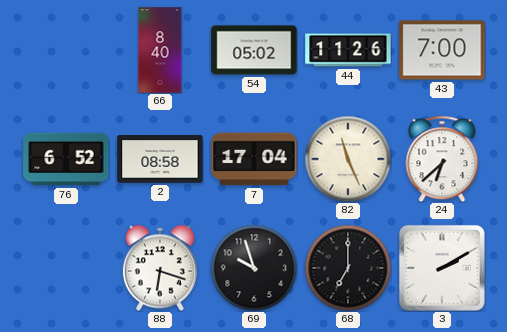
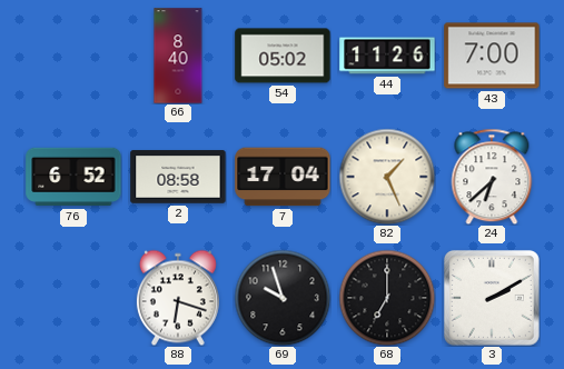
82: 11:26 -> 1:26 (387, 177)
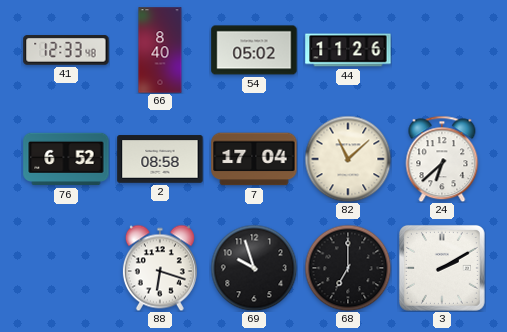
41: none -> 12:33 (66, 50)
43: 7:00 -> none (492, 56)
82: 1:26 -> 11:08 (348, 159)
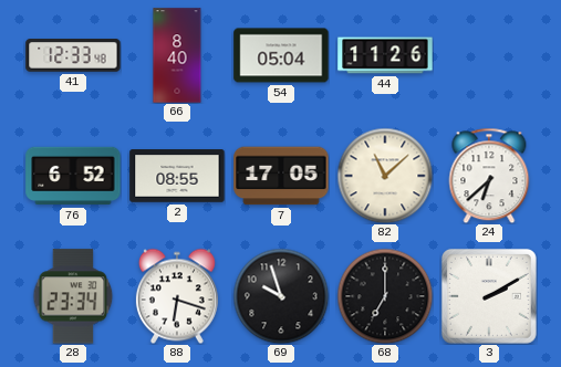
54: 05:02 -> 05:04 (281, 55)
2: 08:58 -> 08:55 (177, 176)
7: 17:04 -> 17:05 (281, 176)
28: none -> 23:34 (73, 296)
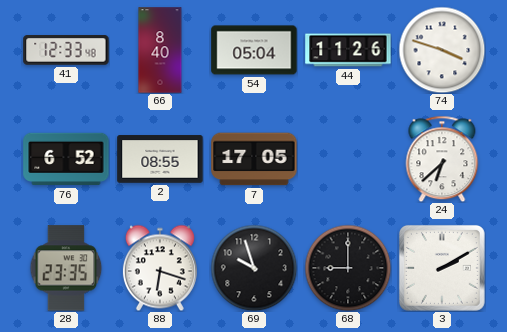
74: none -> 3:48 (442, 50)
82: 11:08 -> none (385, 176)
28: 23:34 -> 23:35 (66, 268)
68: 7:00 -> 9:00 (348, 268)
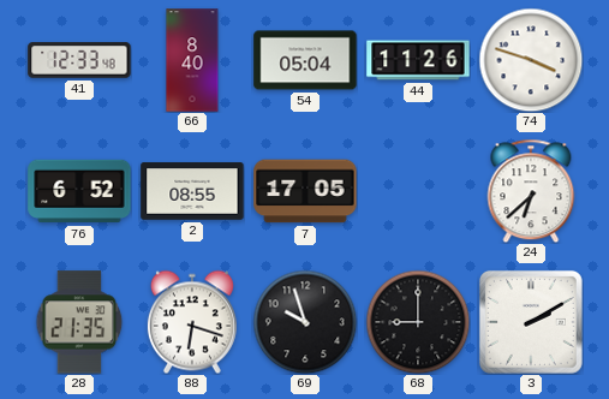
28: 23:35 -> 21:35 (79, 322)
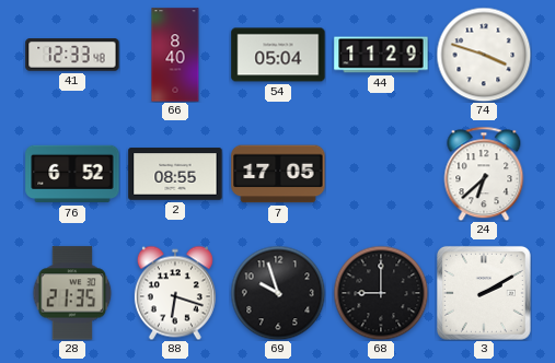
44: 11:26 -> 11:29 (381, 55)
